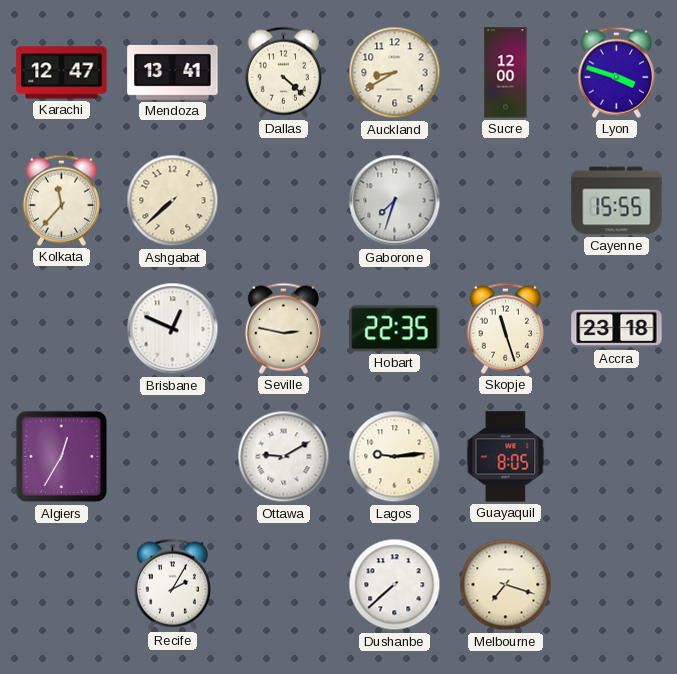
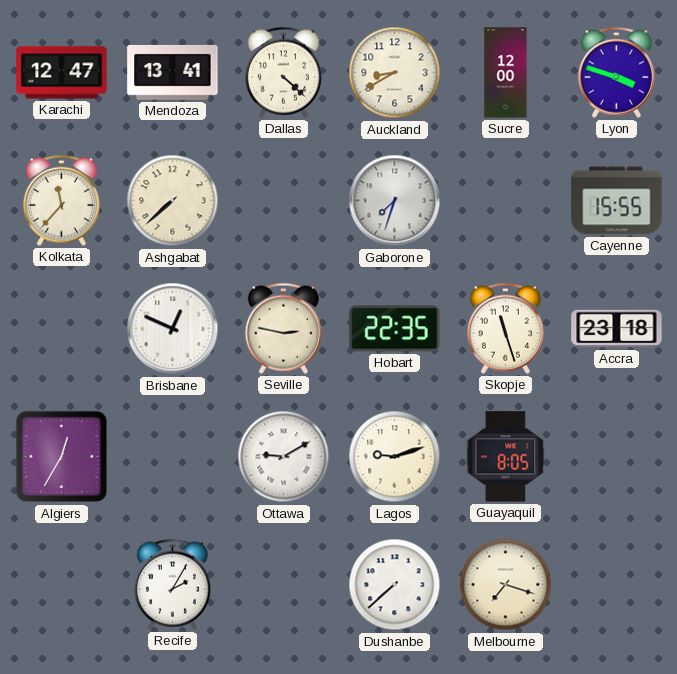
Lagos: 9:14 -> 9:12 (395, 457)
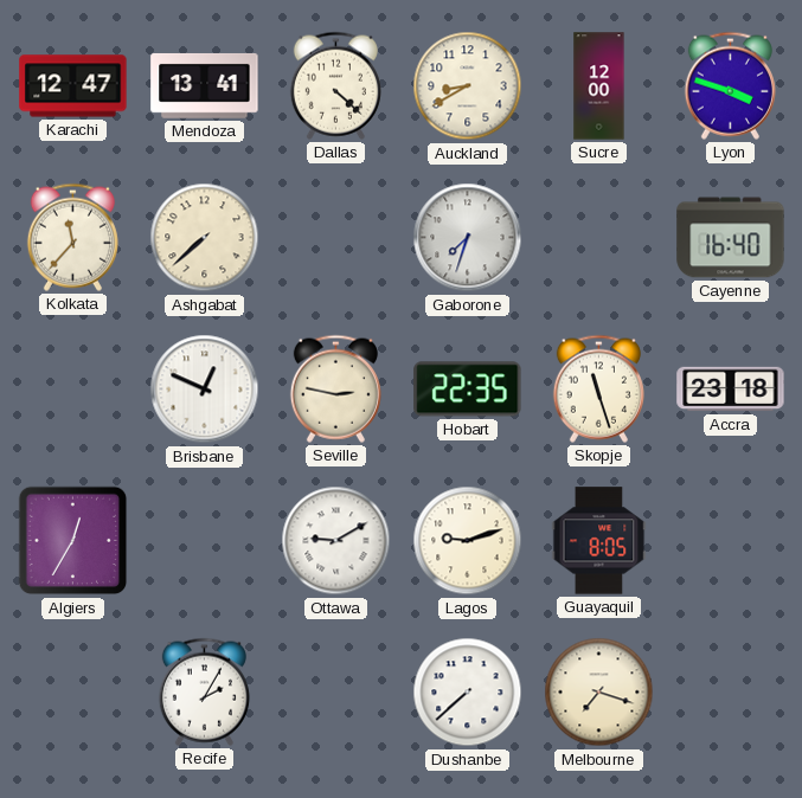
Cayenne: 15:55 -> 16:40 (731, 238)
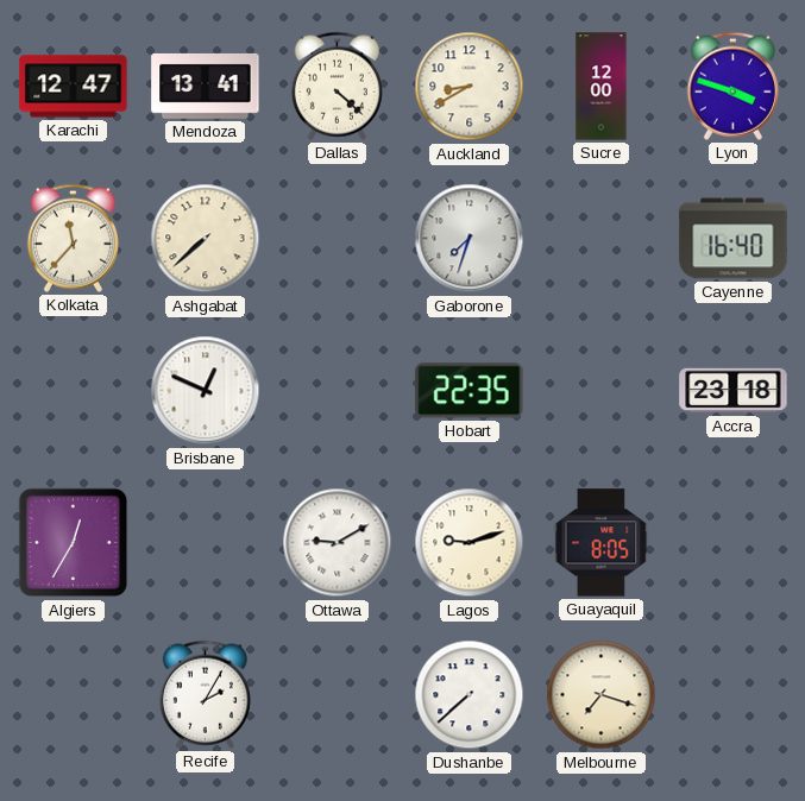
Seville: 2:47 -> none (335, 388)
Skopje: 11:27 -> none (598, 388)
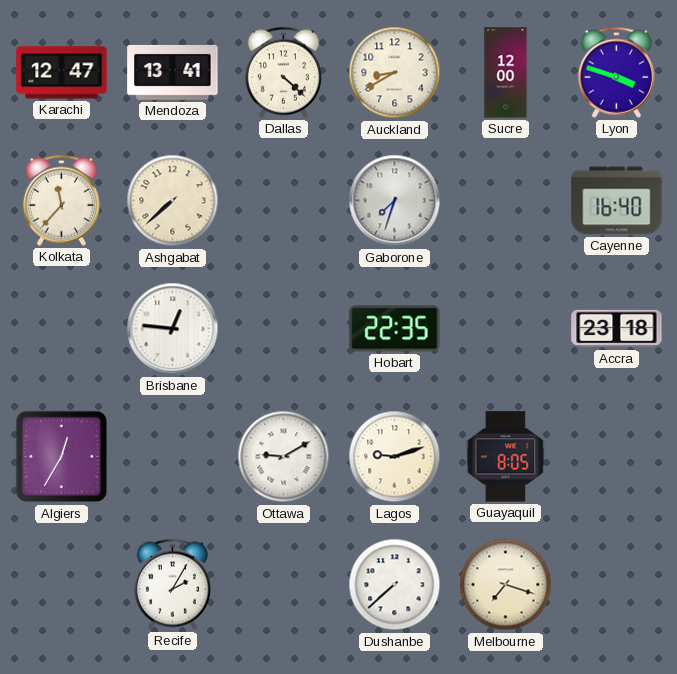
Brisbane: 12:49 -> 12:46 (173, 329)
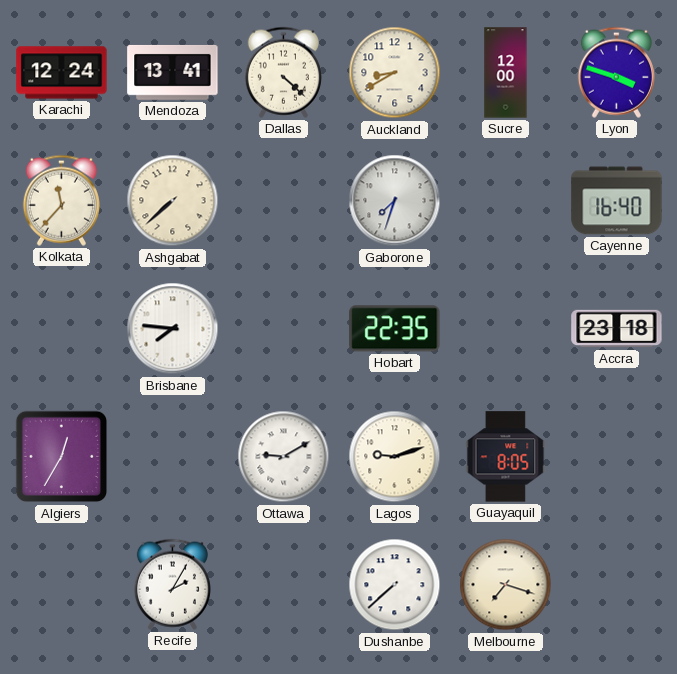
Karachi: 12:47 -> 12:24 (62, 73)
Brisbane: 12:46 -> 7:46 (173, 329)
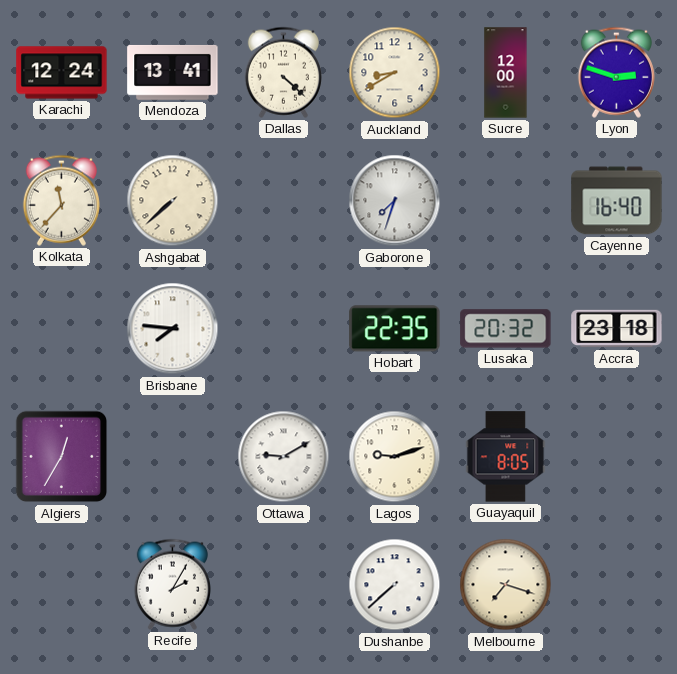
Lyon: 3:48 -> 2:48 (616, 72)
Lusaka: none -> 20:32 (506, 329)
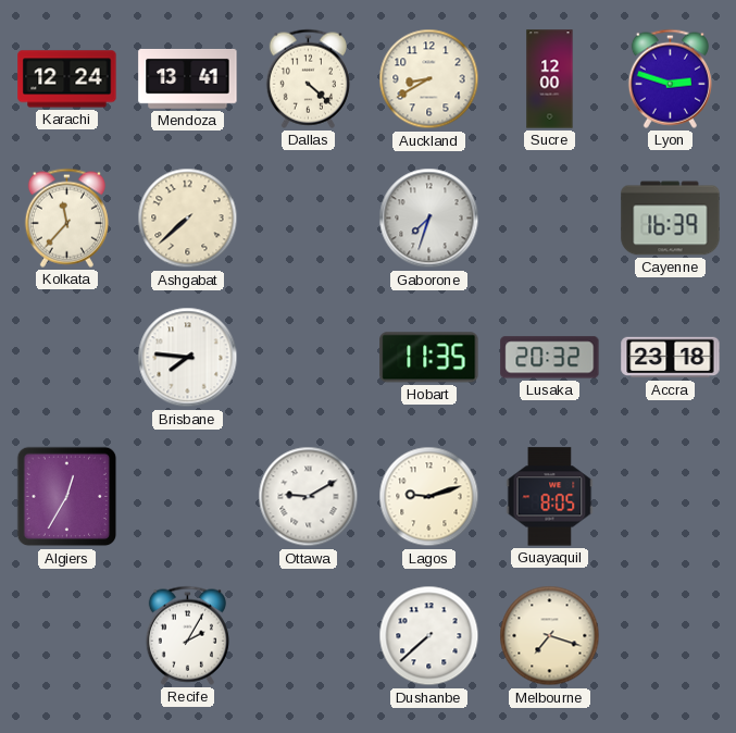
Cayenne: 16:40 -> 16:39 (671, 219)
Hobart: 22:35 -> 11:35 (429, 358)
